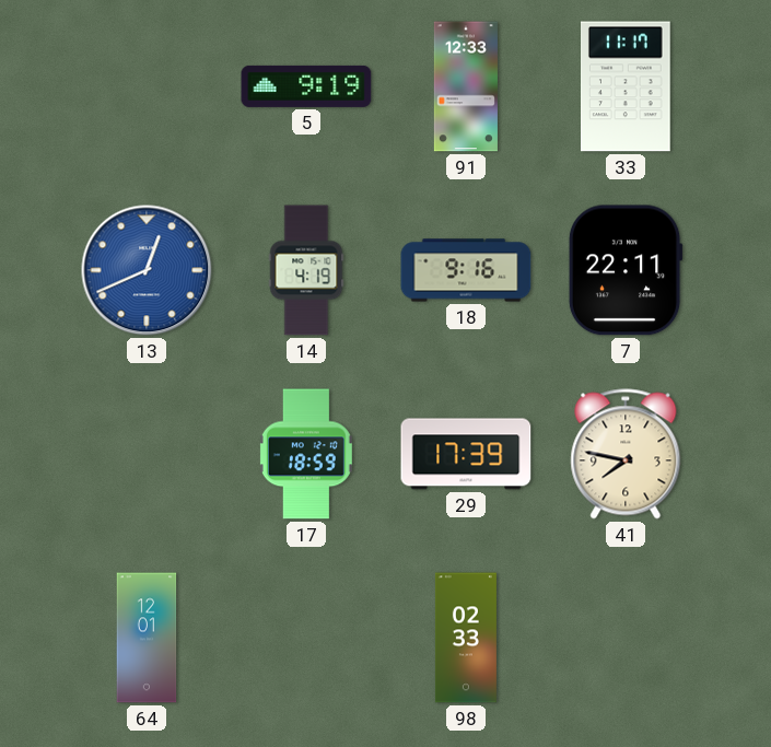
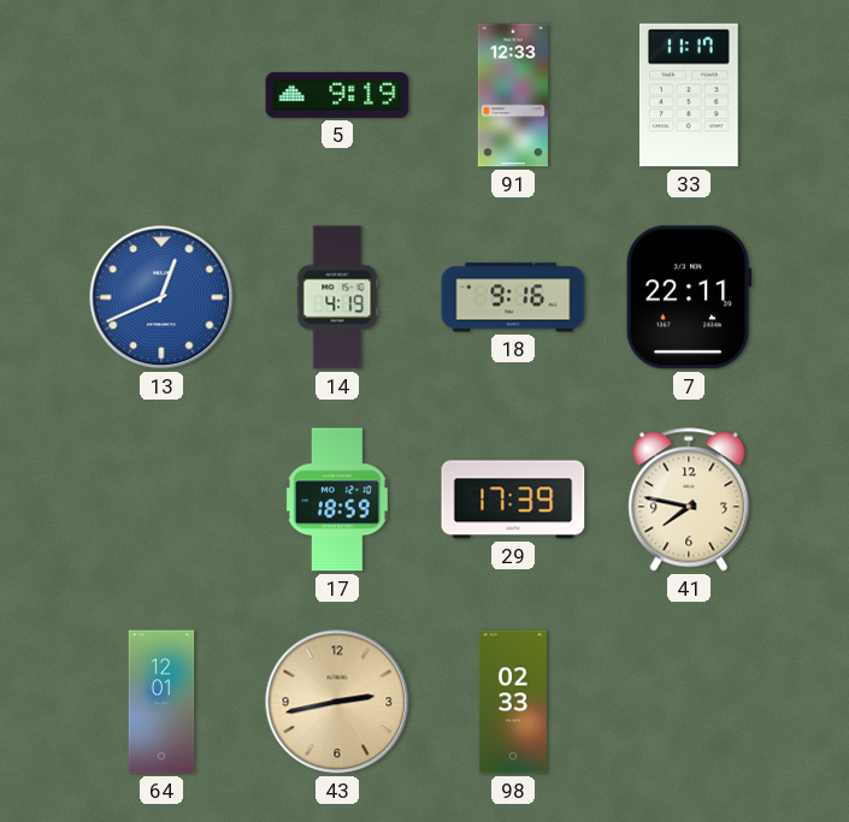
43: none -> 2:43 (337, 702)
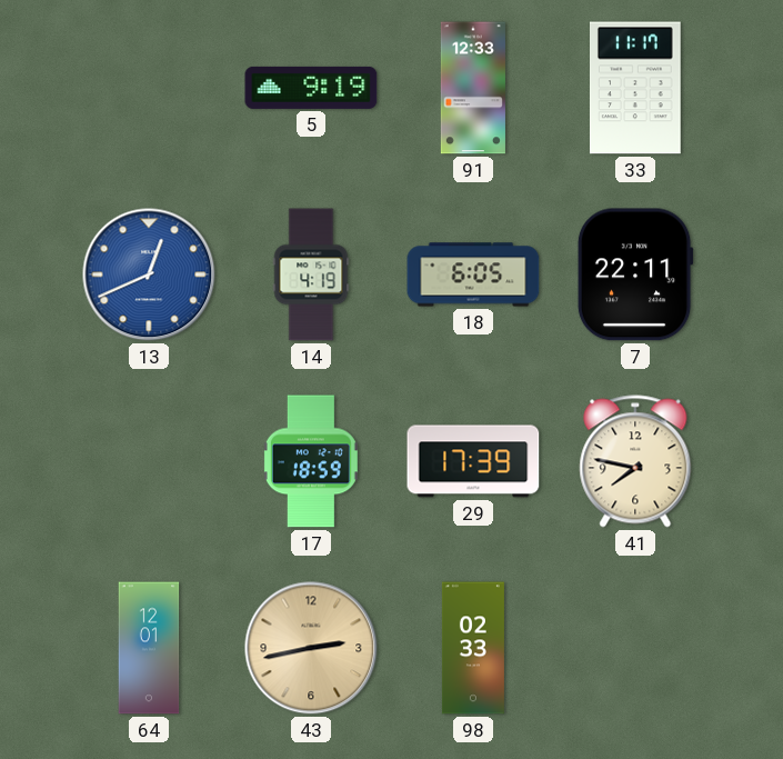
18: 9:16 -> 6:05 (473, 274)
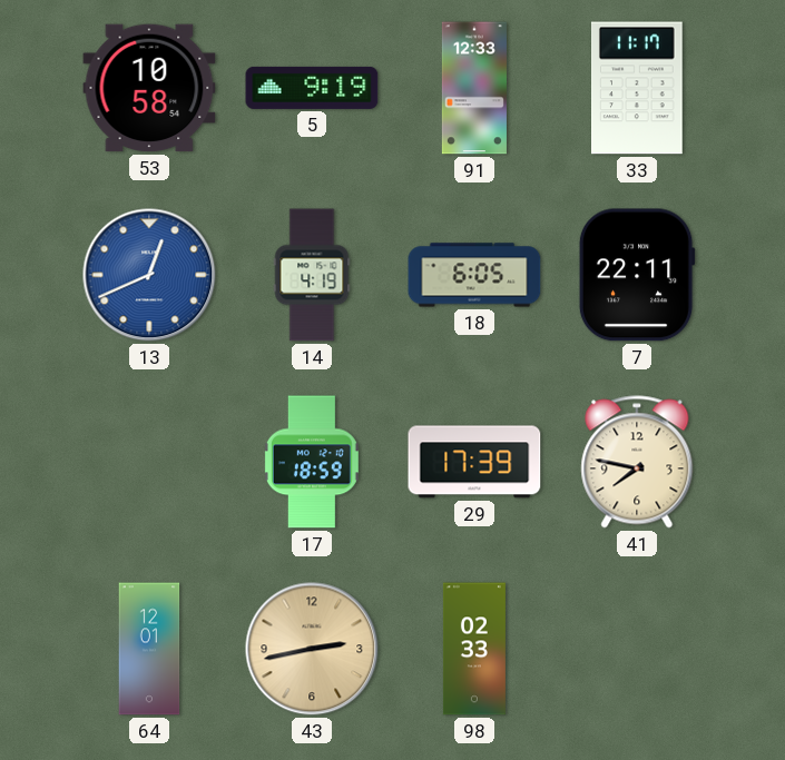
53: none -> 10:58 (149, 88)
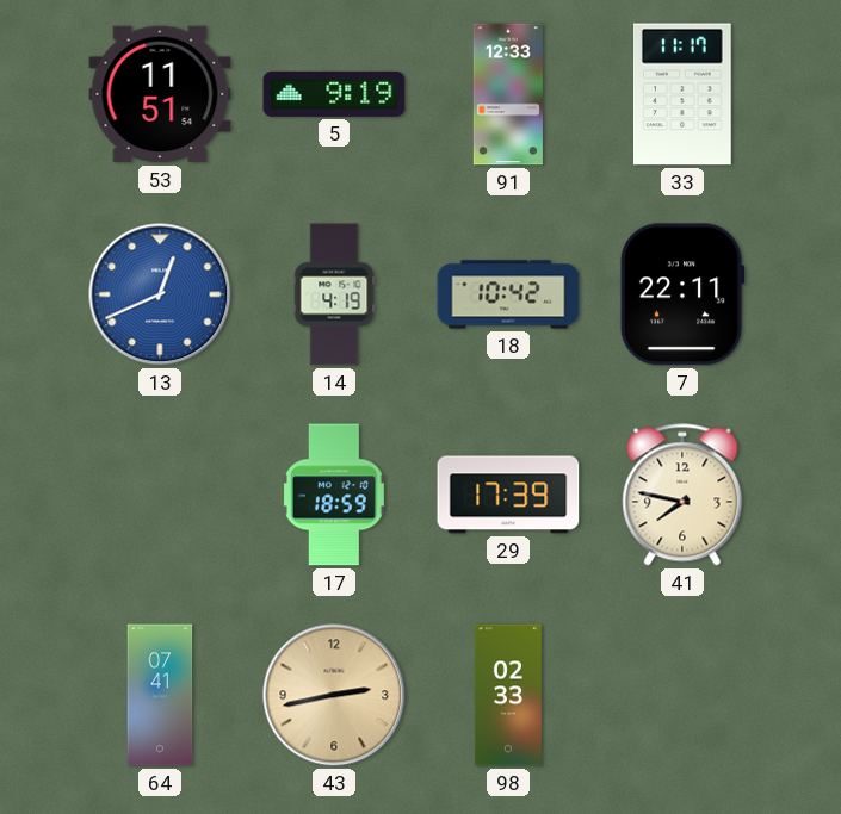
53: 10:58 -> 11:51 (160, 94)
18: 6:05 -> 10:42 (508, 294)
64: 12:01 -> 07:41 (160, 695)
